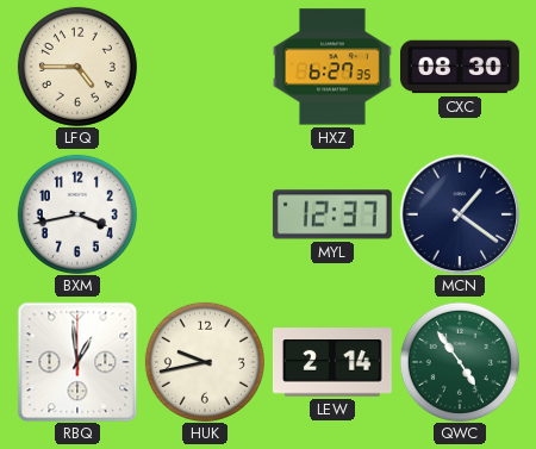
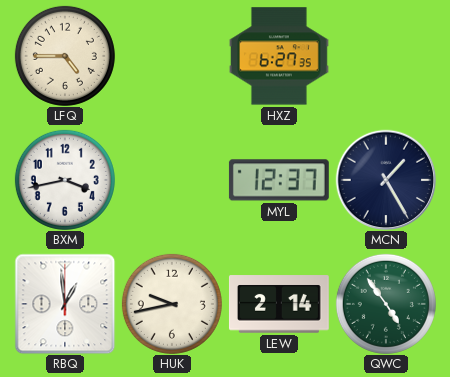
CXC: 08:30 -> none (461, 67)
MCN: 1:21 -> 1:25 (386, 180)
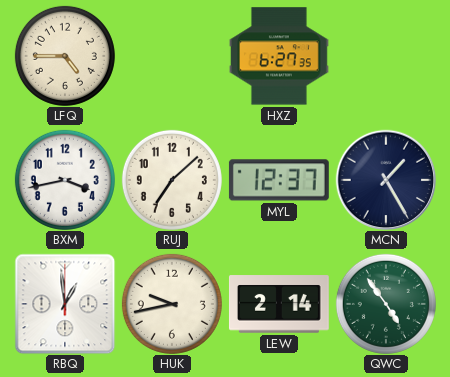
RUJ: none -> 7:08 (172, 180)
